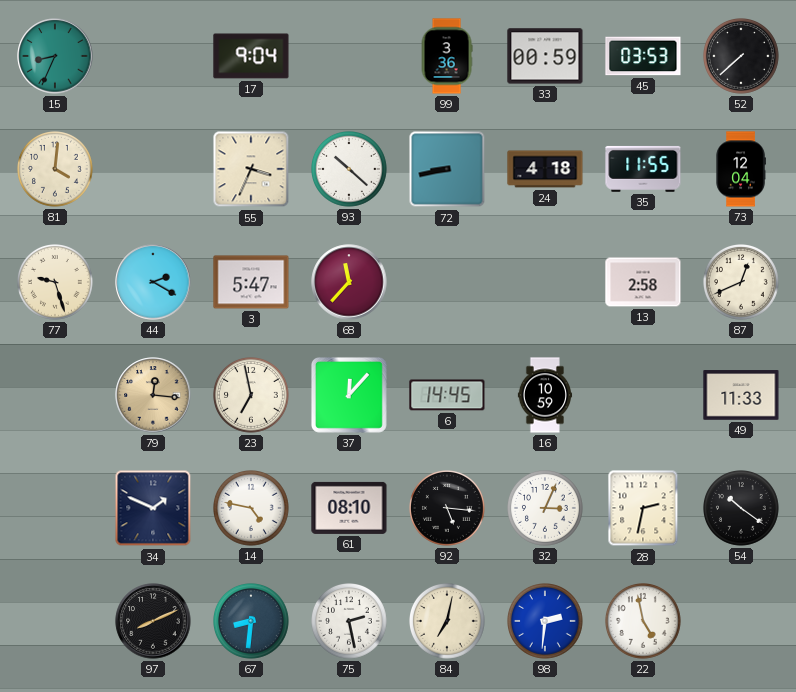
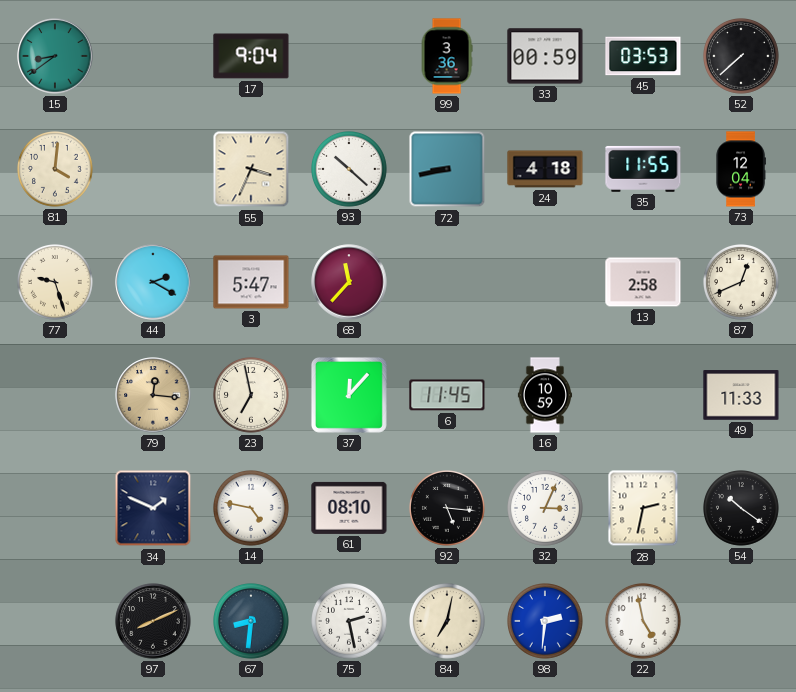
15: 8:34 -> 8:39 (55, 56)
6: 14:45 -> 11:45 (447, 395)
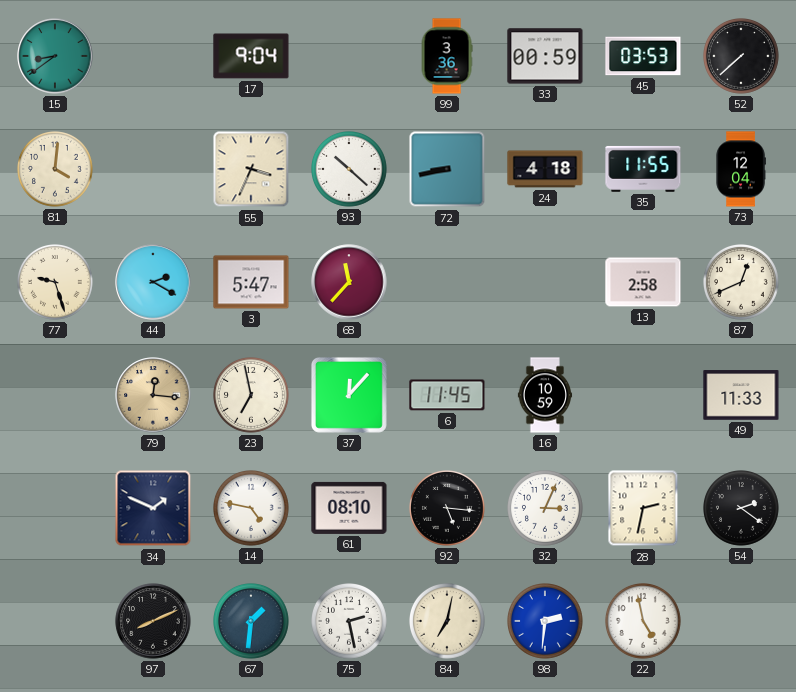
54: 10:21 -> 2:21 (742, 509)
67: 8:31 -> 1:31 (252, 622)
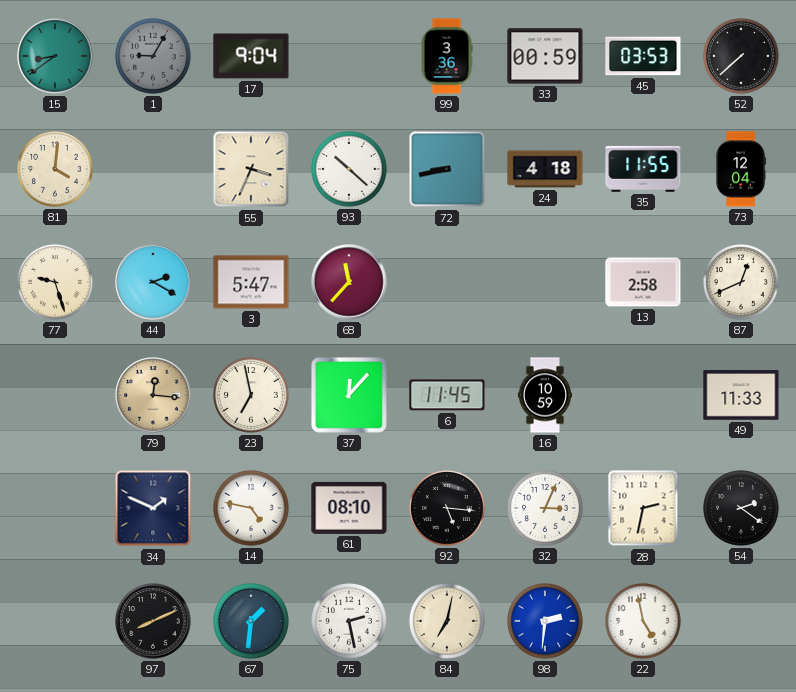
1: none -> 9:05 (154, 57)
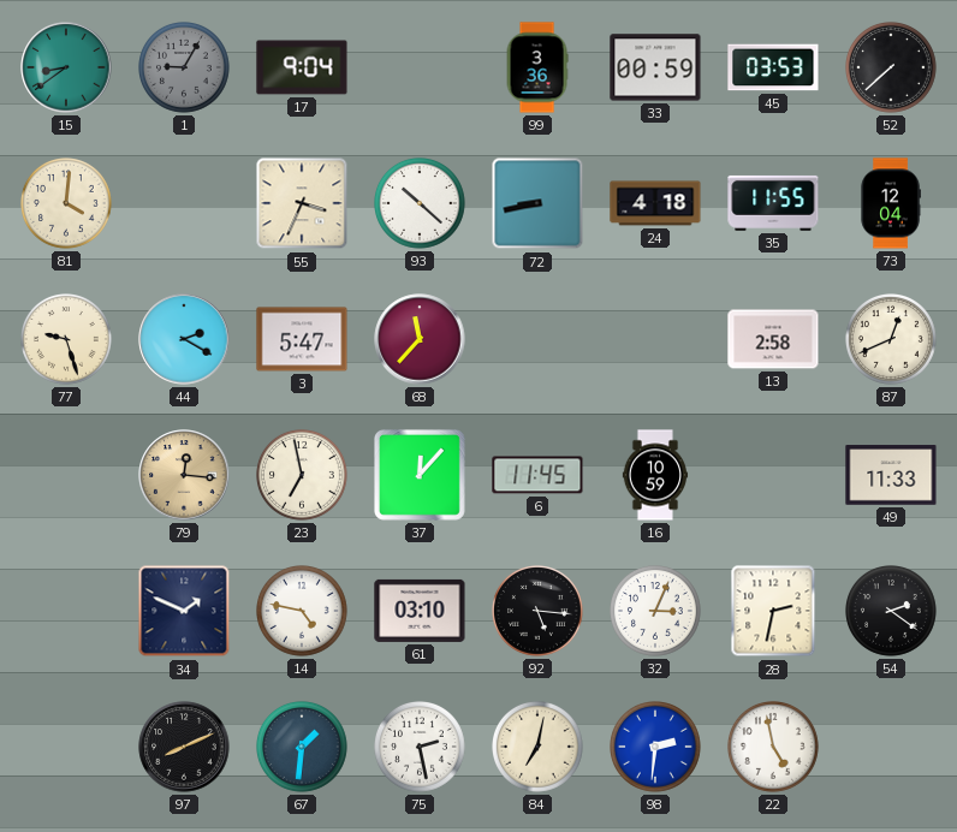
61: 08:10 -> 03:10 (420, 611)
